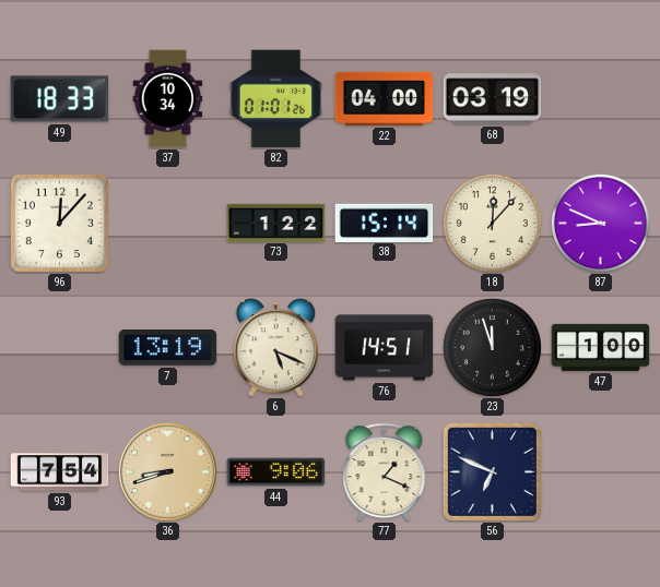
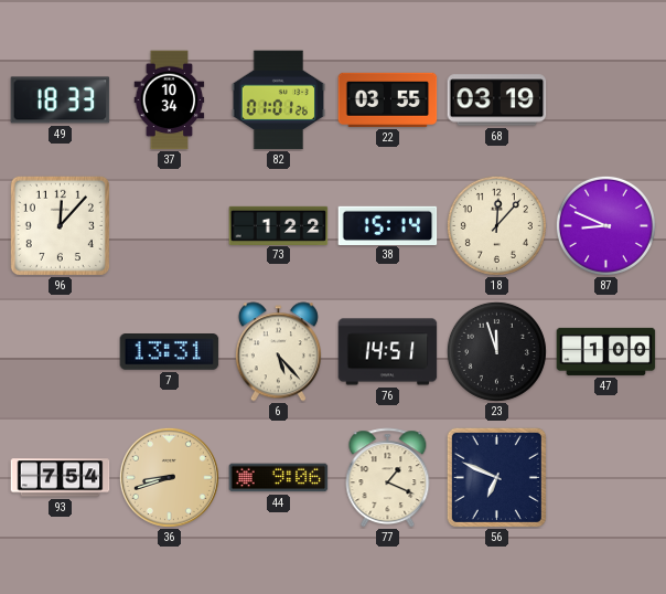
22: 04:00 -> 03:55 (388, 99)
7: 13:19 -> 13:31 (170, 352)
6: 5:19 -> 5:23 (278, 352)
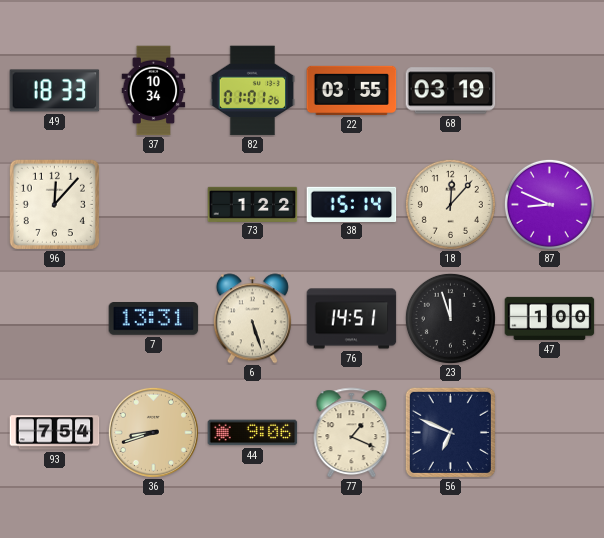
6: 5:23 -> 5:27 (252, 319)
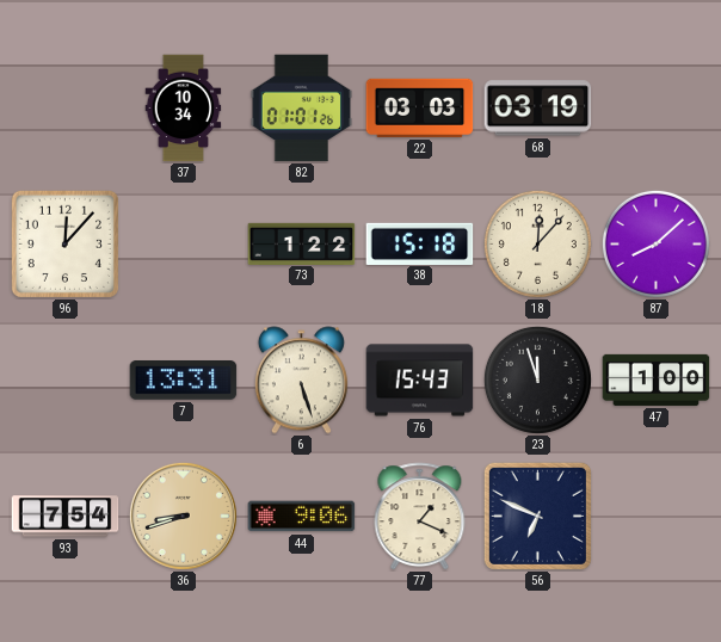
49: 18:33 -> none (55, 91)
22: 03:55 -> 03:03 (420, 107)
38: 15:14 -> 15:18 (420, 243)
87: 8:49 -> 8:08 (655, 243)
76: 14:51 -> 15:43 (420, 381)
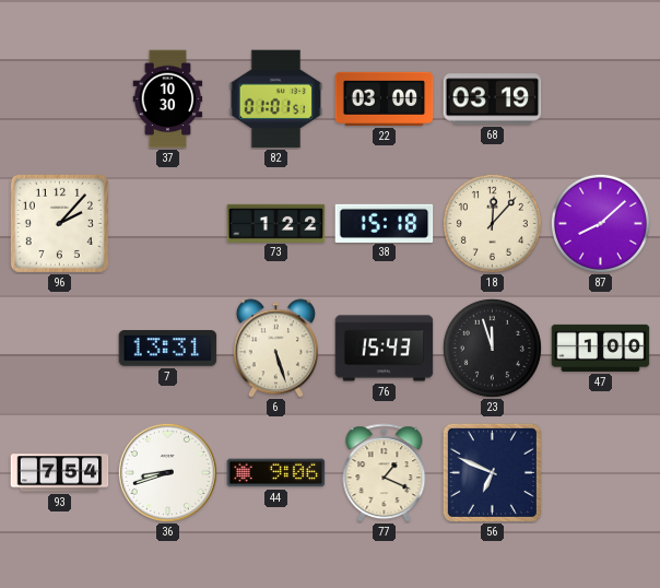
37: 10:34 -> 10:30 (168, 99)
82: 01:01:26 -> 01:01:51 (276, 99)
22: 03:03 -> 03:00 (385, 98)
96: 12:07 -> 2:07 (59, 223)
36 dial: champagne -> white (167, 472)
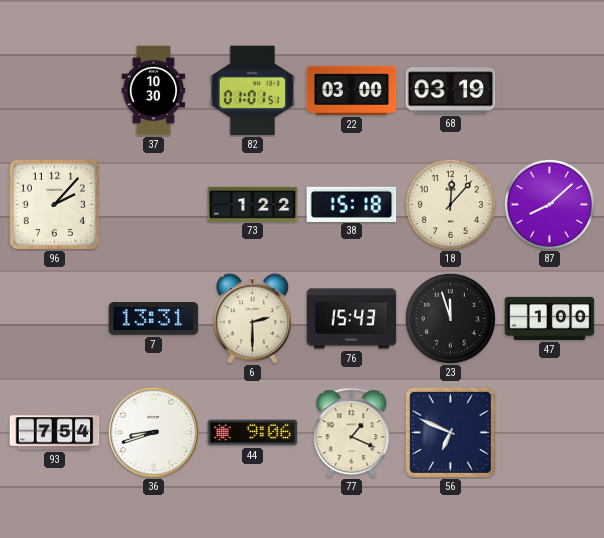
6: 5:27 -> 2:30 (252, 319)
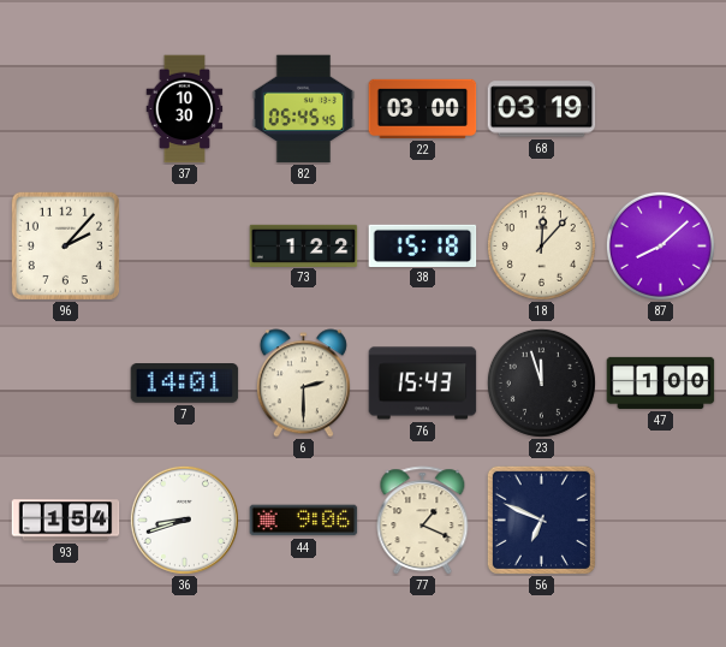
82: 01:01 -> 05:45 (304, 109)
7: 13:31 -> 14:01 (185, 384)
93: 7:54 -> 1:54 (66, 521)
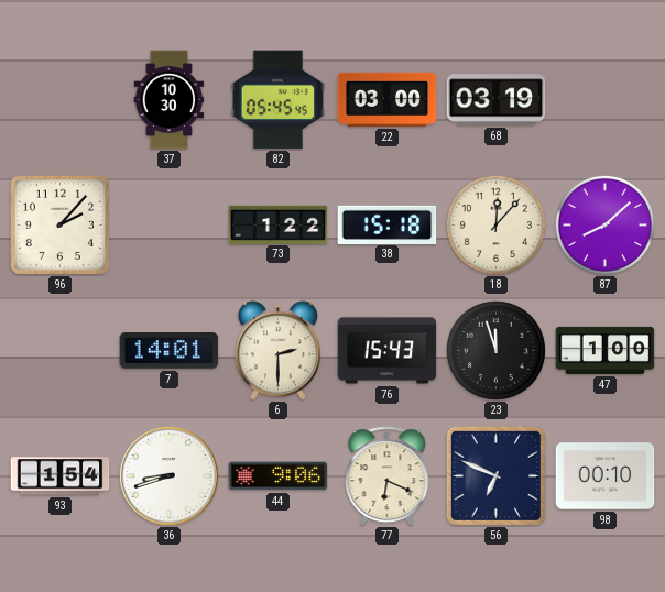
77: 1:19 -> 6:19 (388, 476)
98: none -> 00:10 (606, 476)
